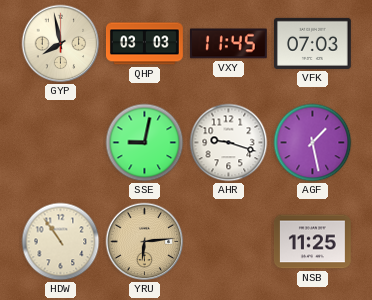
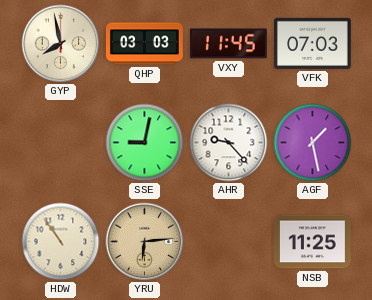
AHR: 9:18 -> 9:23 (229, 143)
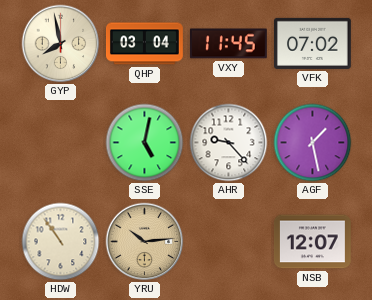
QHP: 03:03 -> 03:04 (145, 44)
VFK: 07:03 -> 07:02 (312, 43)
SSE: 9:02 -> 5:02 (145, 143)
YRU: 6:14 -> 10:14 (145, 242)
NSB: 11:25 -> 12:07 (312, 242)
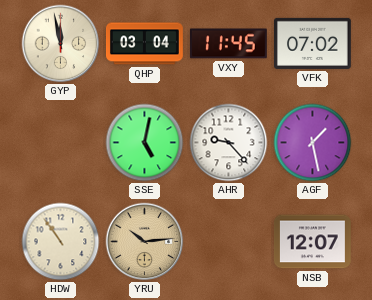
GYP: 7:58 -> 11:58 (61, 44)
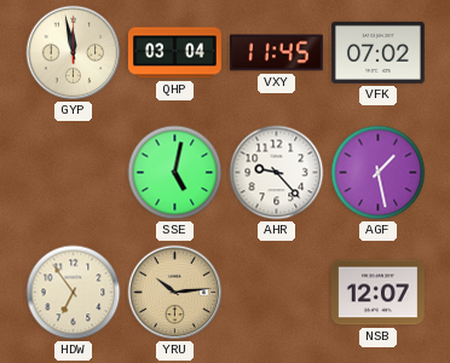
HDW: 10:54 -> 6:54 (74, 293)
